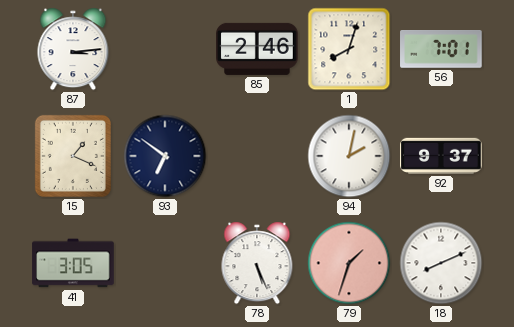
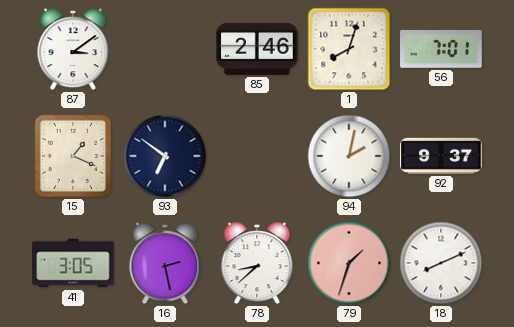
87: 3:14 -> 3:09 (73, 49)
16: none -> 2:28 (165, 263)
78: 5:26 -> 8:38 (257, 263)
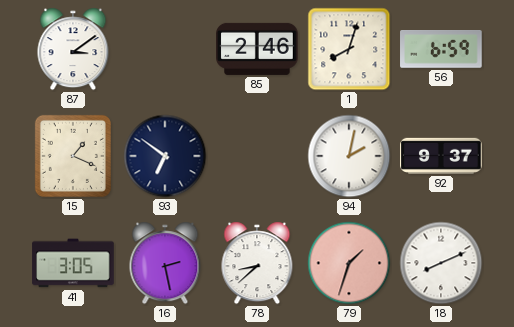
56: 7:01 -> 6:59 (441, 50)
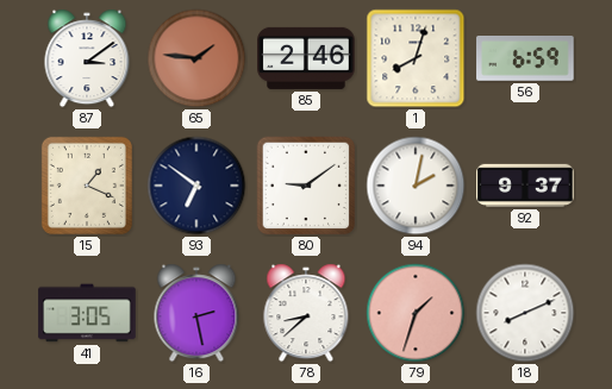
65: none -> 1:46 (196, 58)
80: none -> 9:09 (306, 186)
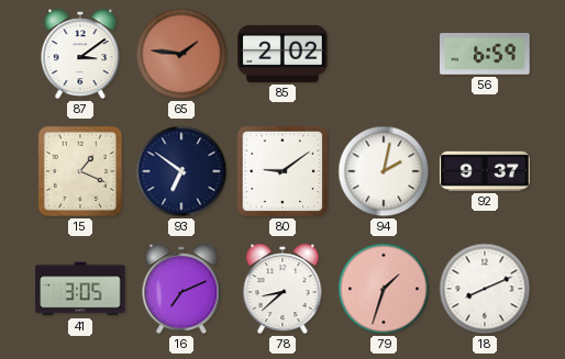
85: 2:46 -> 2:02 (282, 54)
1: 8:03 -> none (416, 58)
16: 2:28 -> 7:11 (181, 289)
